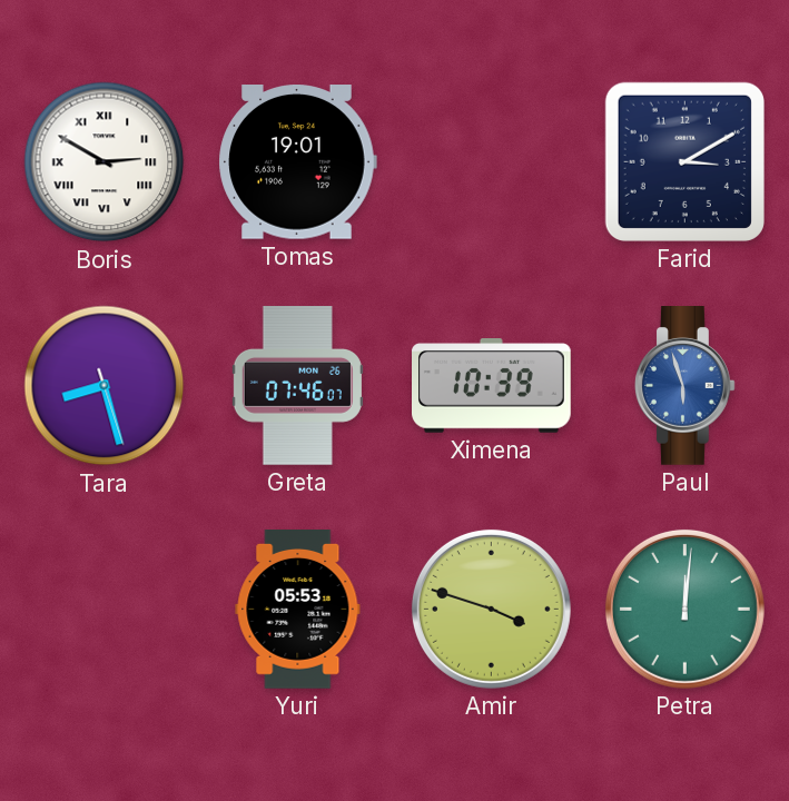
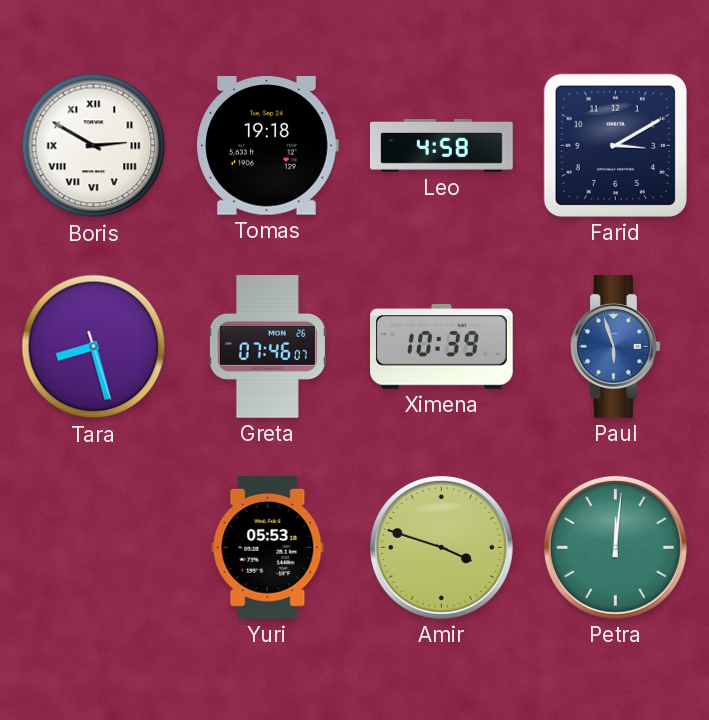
Tomas: 19:01 -> 19:18 (267, 146)
Leo: none -> 4:58 (442, 146)
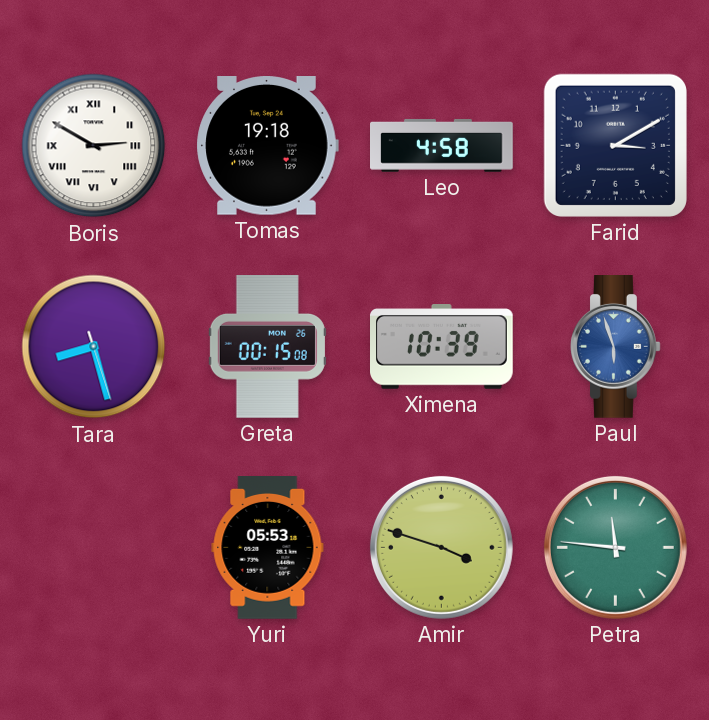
Greta: 07:46 -> 00:15 (267, 347)
Petra: 12:01 -> 11:46 (615, 547)
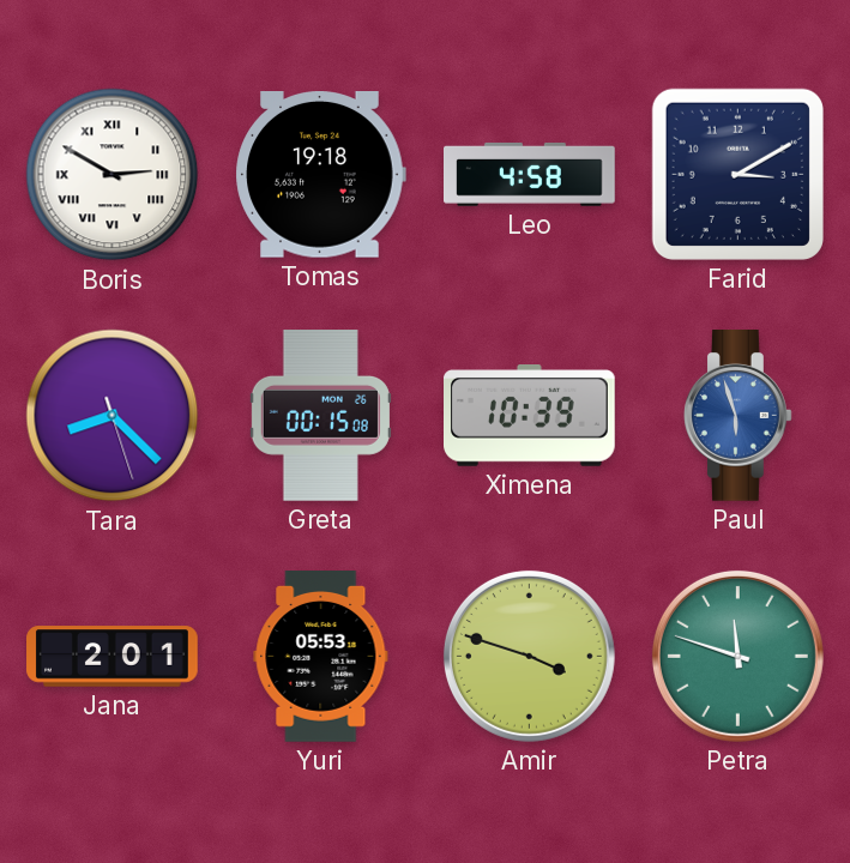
Tara: 8:27 -> 8:22 (113, 416)
Jana: none -> 2:01 (113, 657)
Petra: 11:46 -> 11:48 (737, 656)
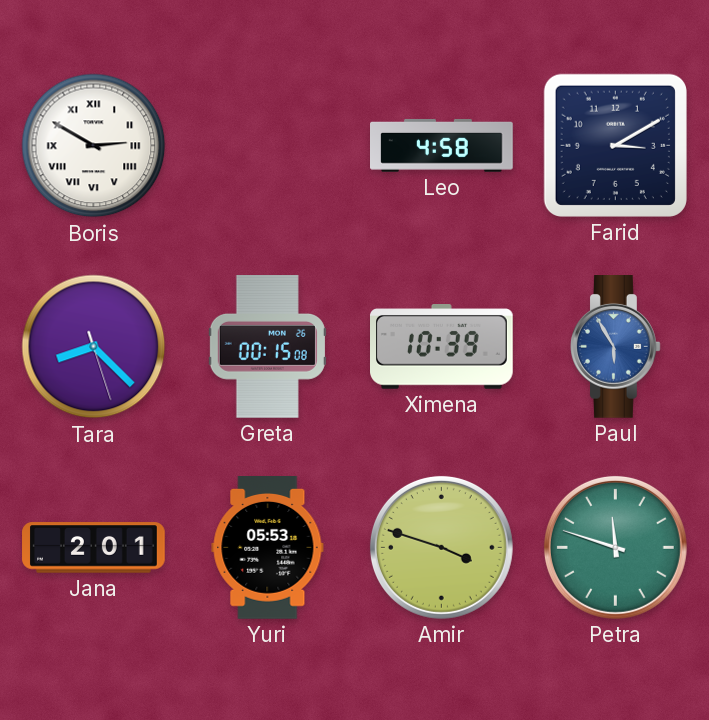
Tomas: 19:18 -> none (320, 175)
Paul: 5:57 -> 5:55 (616, 347)
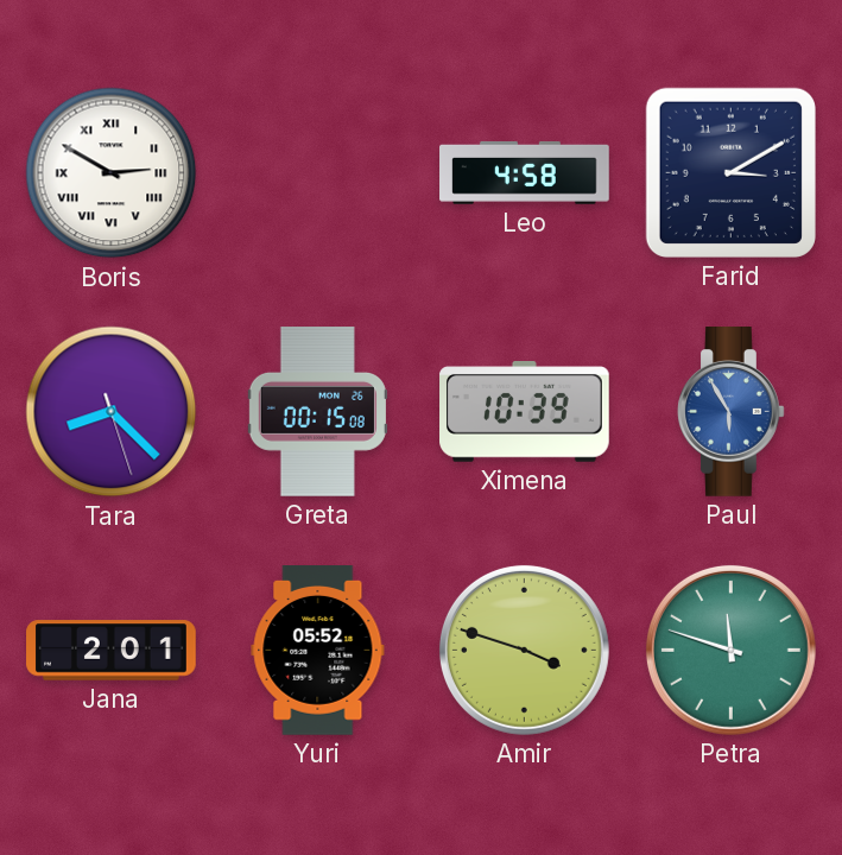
Yuri: 05:53 -> 05:52 (318, 651)
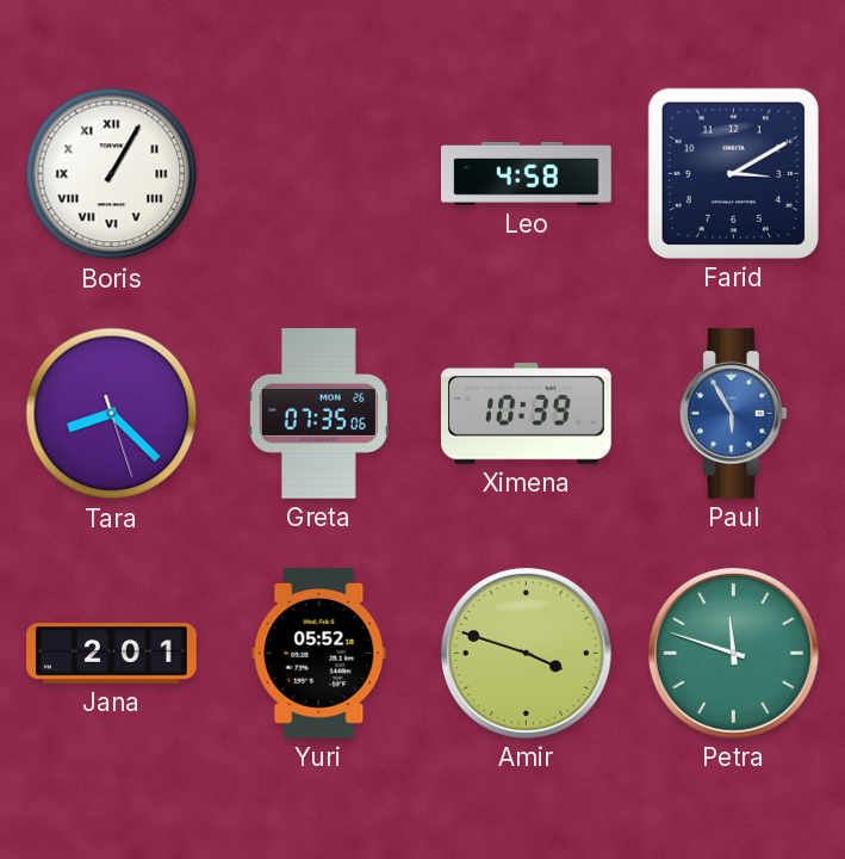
Boris: 2:50 -> 1:05 (112, 174)
Greta: 00:15 -> 07:35 (318, 414)
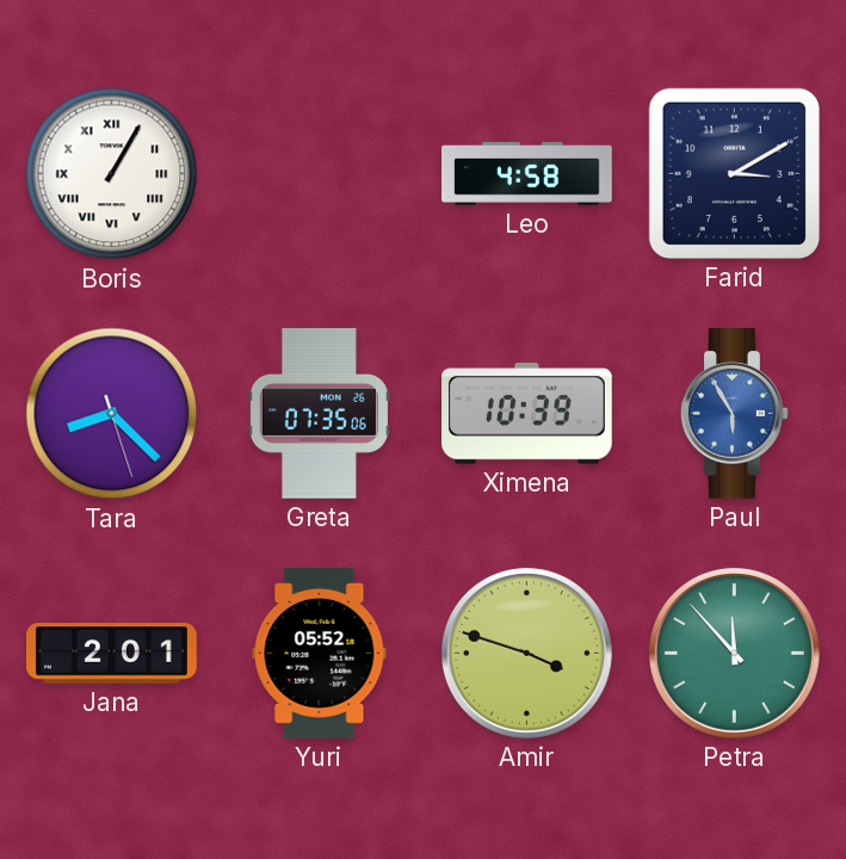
Petra: 11:48 -> 11:53 (734, 653)
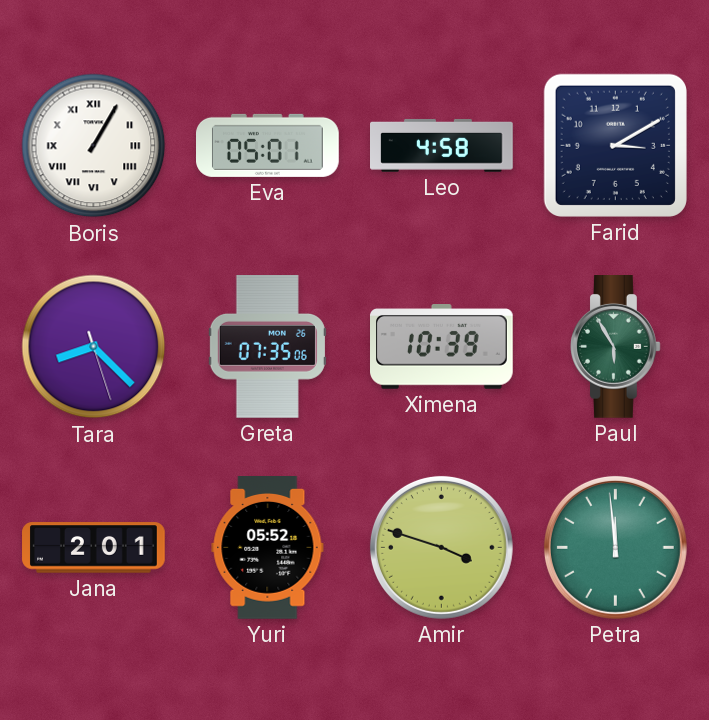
Eva: none -> 05:01 (268, 145)
Paul dial: blue -> green (616, 347)
Petra: 11:53 -> 11:59 (615, 547)
